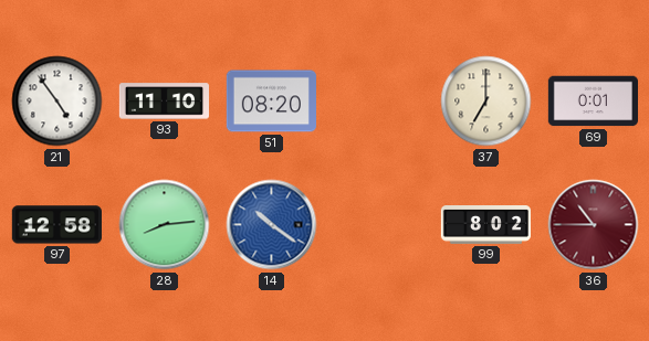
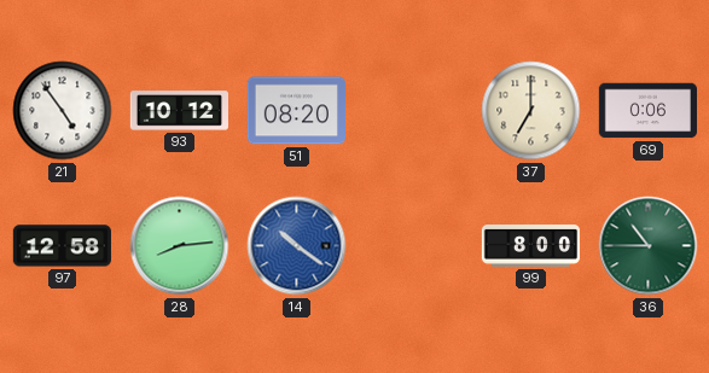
93: 11:10 -> 10:12 (179, 111)
69: 0:01 -> 0:06 (647, 111)
99: 8:02 -> 8:00 (530, 246)
36 dial: burgundy -> green (649, 246)
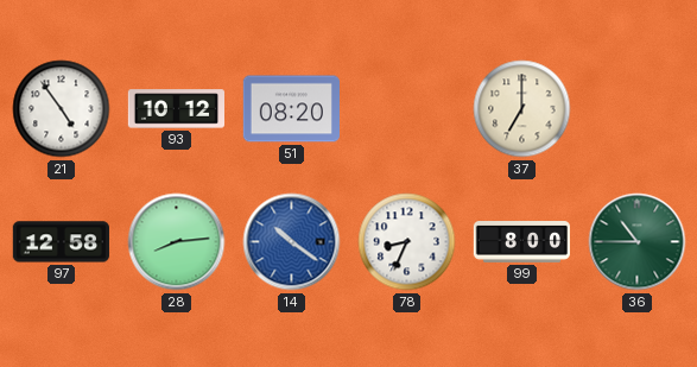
69: 0:06 -> none (647, 111)
78: none -> 8:34 (407, 242)
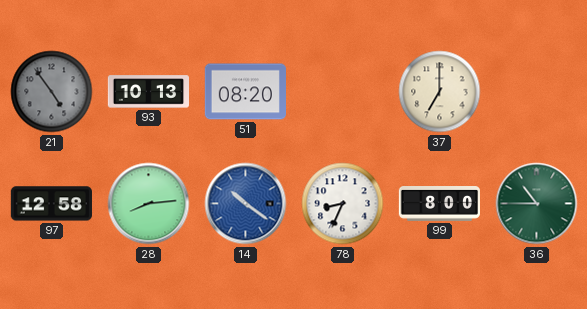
21 dial: white -> grey (52, 92)
93: 10:12 -> 10:13 (148, 92)
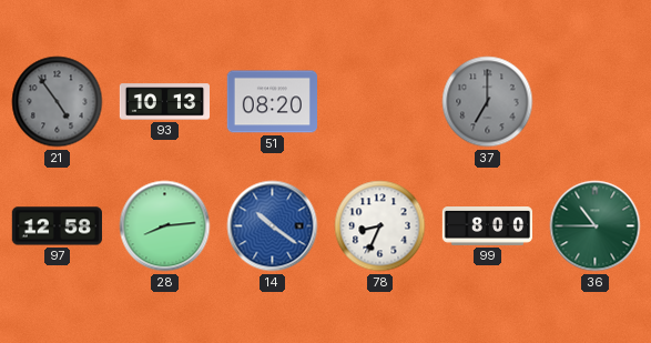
37 dial: cream -> grey (488, 102)
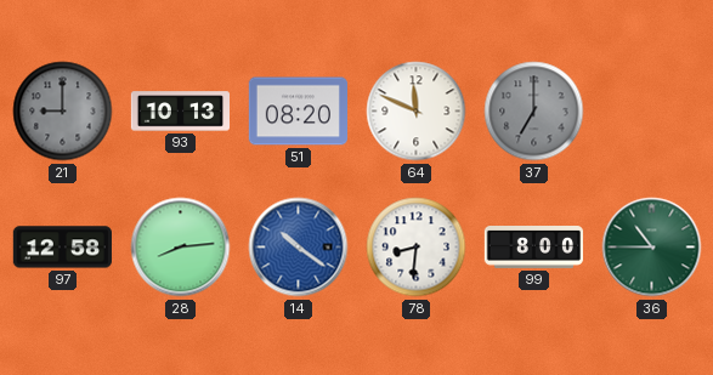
21: 4:54 -> 9:00 (63, 112)
64: none -> 11:49 (417, 112)
78: 8:34 -> 8:31 (417, 248)
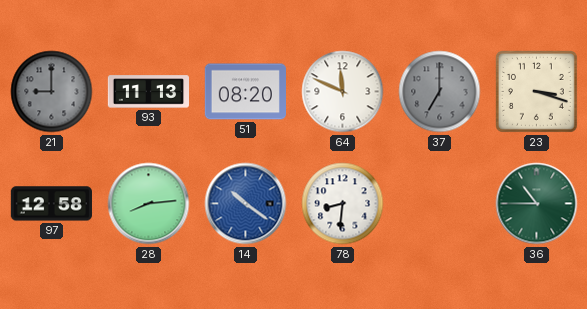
93: 10:13 -> 11:13 (148, 92)
23: none -> 3:18 (536, 91)
99: 8:00 -> none (533, 248)
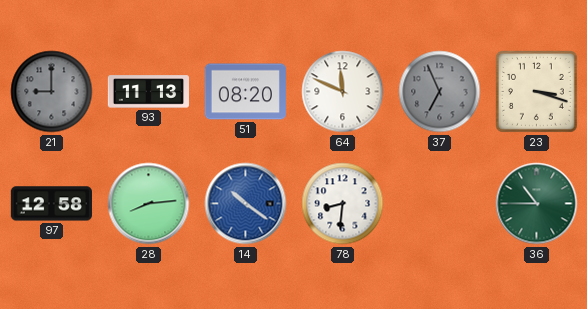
37: 7:00 -> 6:56 (440, 92)
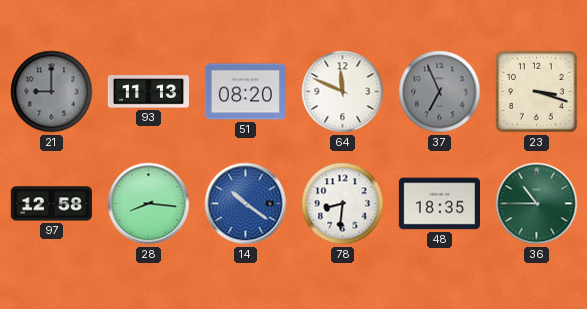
28: 8:14 -> 8:16 (149, 204)
48: none -> 18:35 (439, 204)
